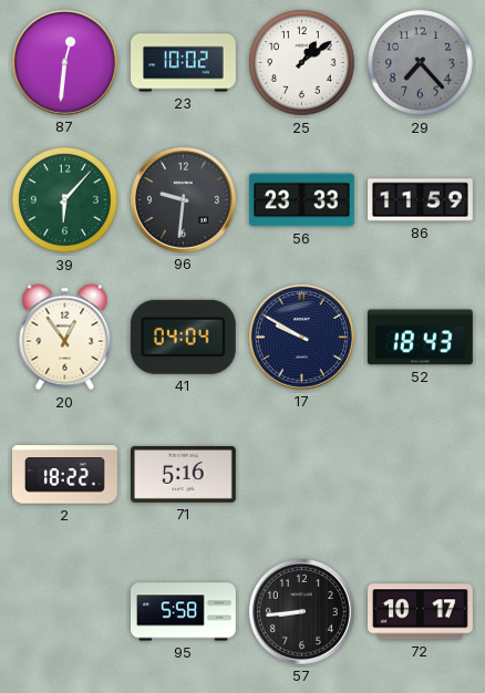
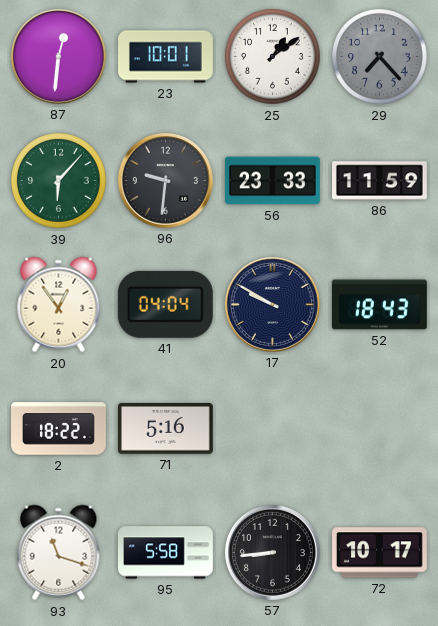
23: 10:02 -> 10:01 (166, 57)
93: none -> 11:18 (59, 553)
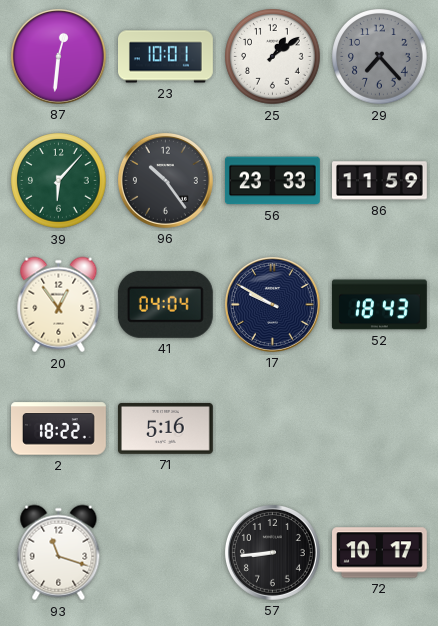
96: 9:31 -> 10:24 (165, 180)
95: 5:58 -> none (165, 553)
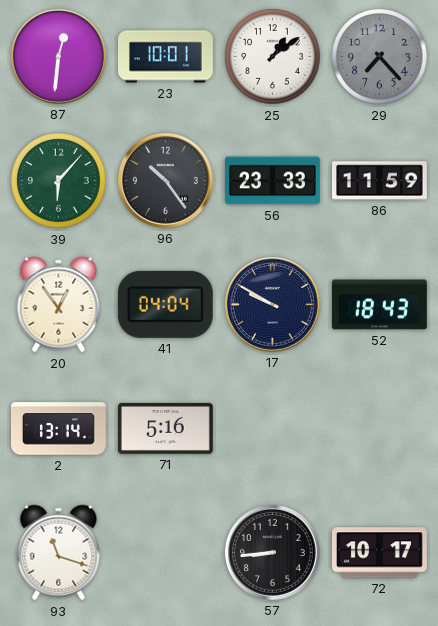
2: 18:22 -> 13:14 (59, 429)
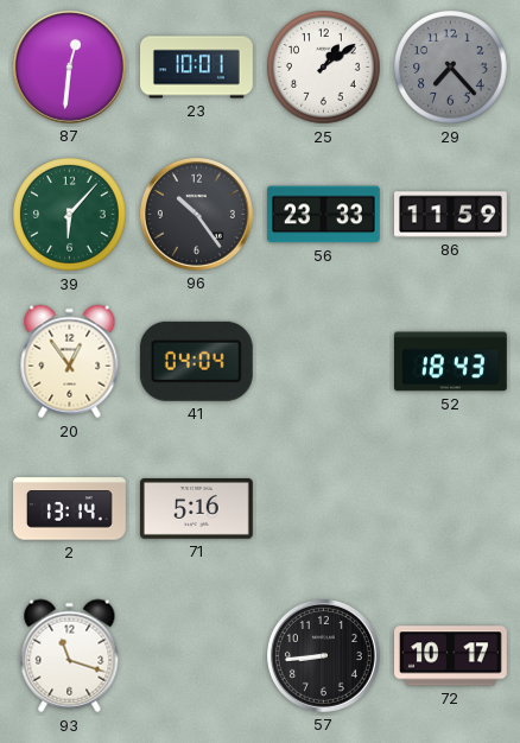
17: 9:50 -> none (272, 304)
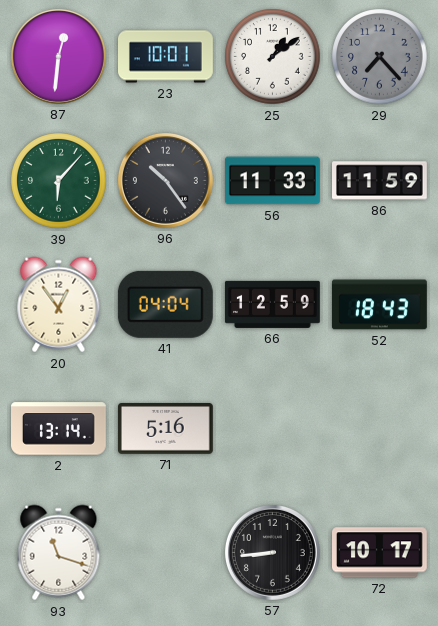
56: 23:33 -> 11:33 (272, 181)
66: none -> 12:59 (272, 304)
